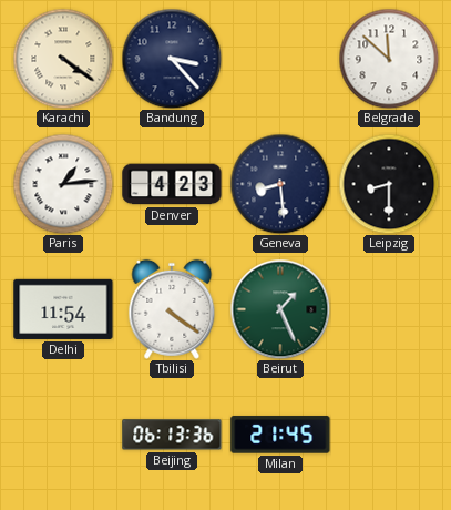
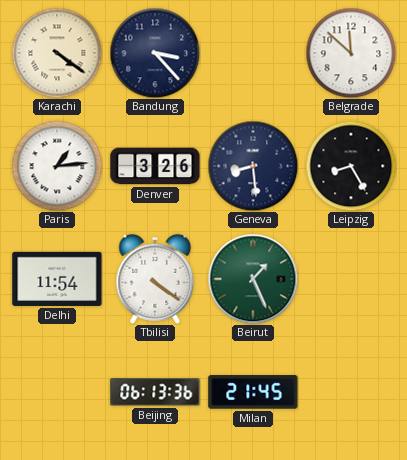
Denver: 4:23 -> 3:26 (155, 166)
Leipzig: 8:30 -> 8:25 (351, 166)
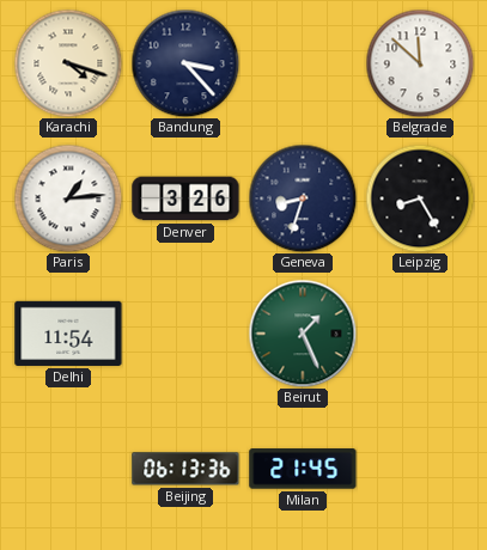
Karachi: 4:21 -> 4:18 (68, 63)
Geneva: 8:29 -> 8:33 (303, 198)
Tbilisi: 4:21 -> none (155, 279)
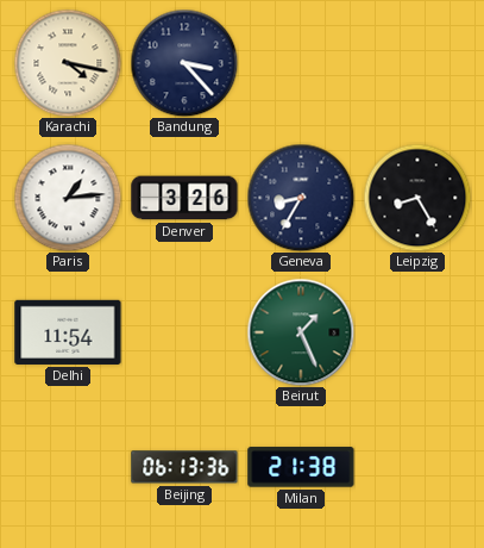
Karachi: 4:18 -> 4:17 (68, 63)
Belgrade: 11:52 -> none (420, 63)
Geneva: 8:33 -> 8:35 (301, 198)
Milan: 21:45 -> 21:38 (301, 467)
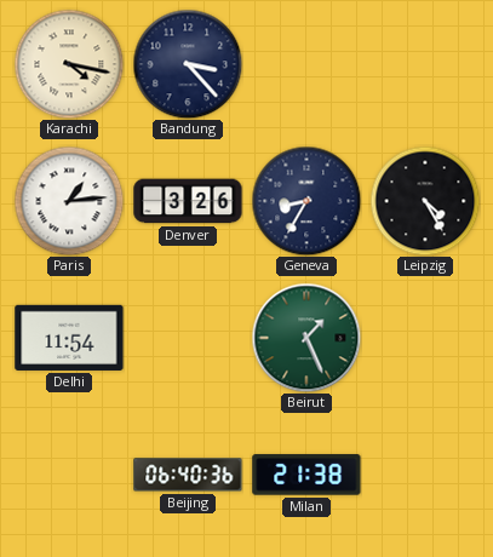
Leipzig: 8:25 -> 4:25 (425, 201)
Beijing: 06:13 -> 06:40 (188, 475)
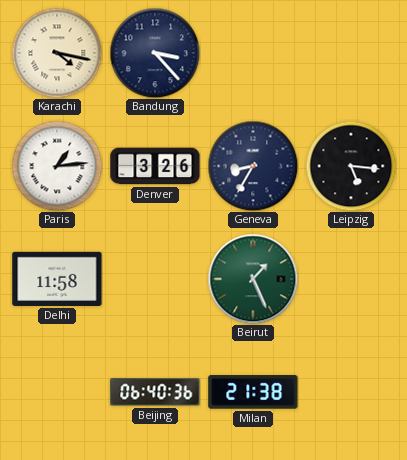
Leipzig: 4:25 -> 5:16 (351, 166)
Delhi: 11:54 -> 11:58 (57, 279)
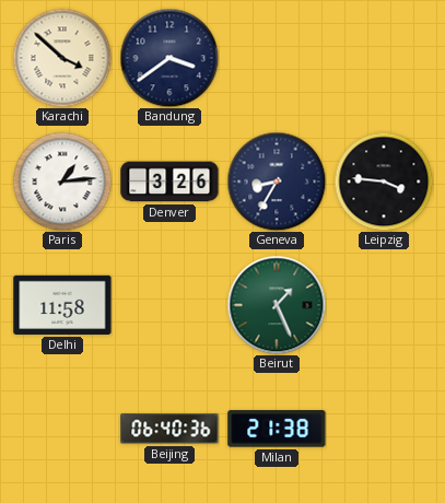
Karachi: 4:17 -> 3:52 (62, 58)
Bandung: 3:23 -> 3:39 (169, 58)
Leipzig: 5:16 -> 3:46 (384, 182)
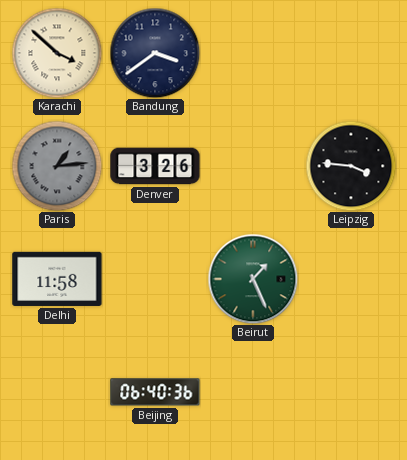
Paris dial: white -> grey (57, 166)
Geneva: 8:35 -> none (277, 182)
Milan: 21:38 -> none (277, 429)
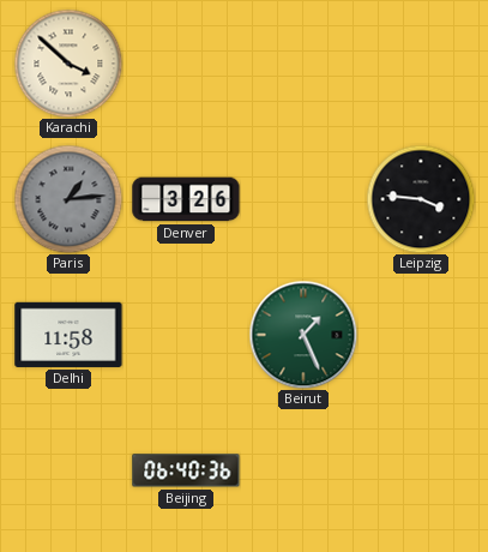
Bandung: 3:39 -> none (155, 53)
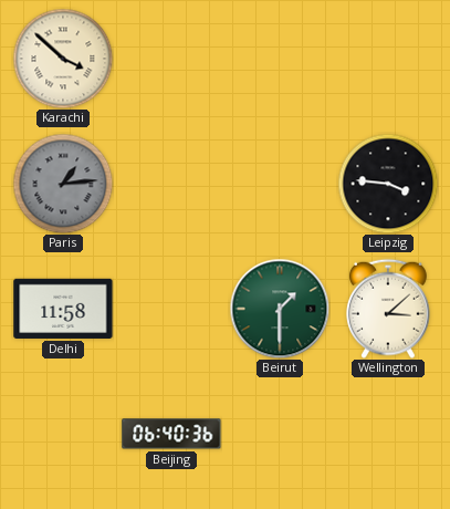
Denver: 3:26 -> none (186, 199)
Beirut: 1:26 -> 1:30 (280, 309)
Wellington: none -> 3:08 (389, 309)
